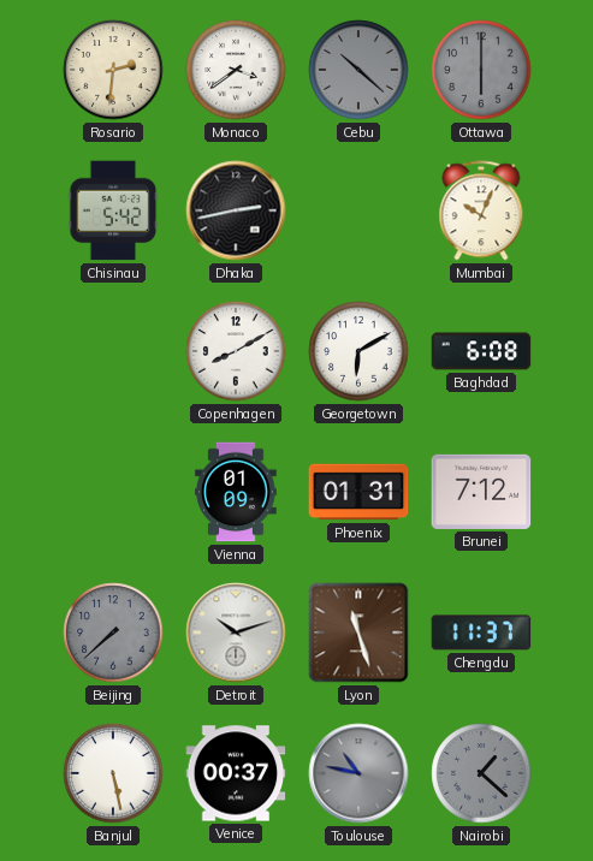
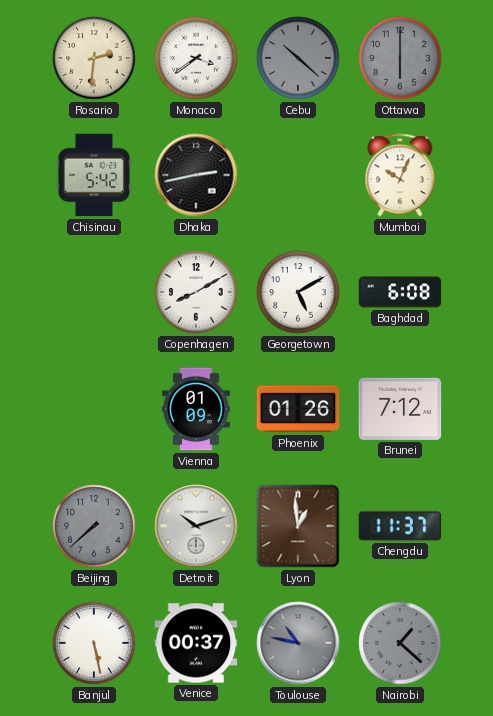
Georgetown: 6:10 -> 5:10 (298, 292)
Phoenix: 01:31 -> 01:26 (298, 409)
Lyon: 11:27 -> 12:59 (298, 526)
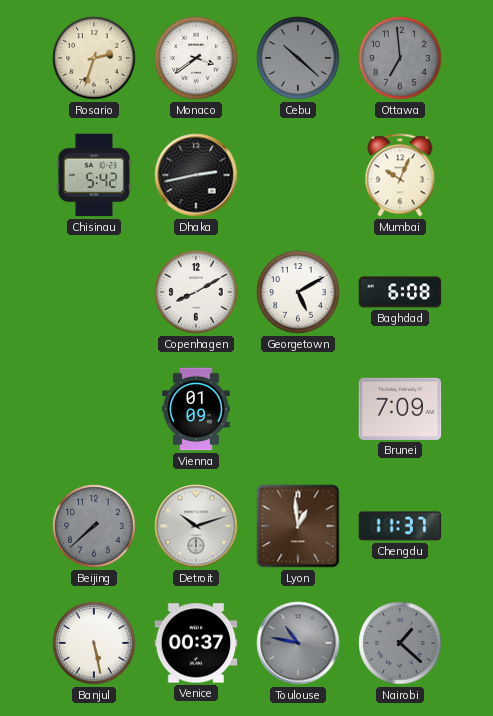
Rosario: 2:31 -> 2:33 (94, 58)
Ottawa: 6:00 -> 6:59 (400, 58)
Phoenix: 01:26 -> none (298, 409)
Brunei: 7:12 -> 7:09 (400, 409)
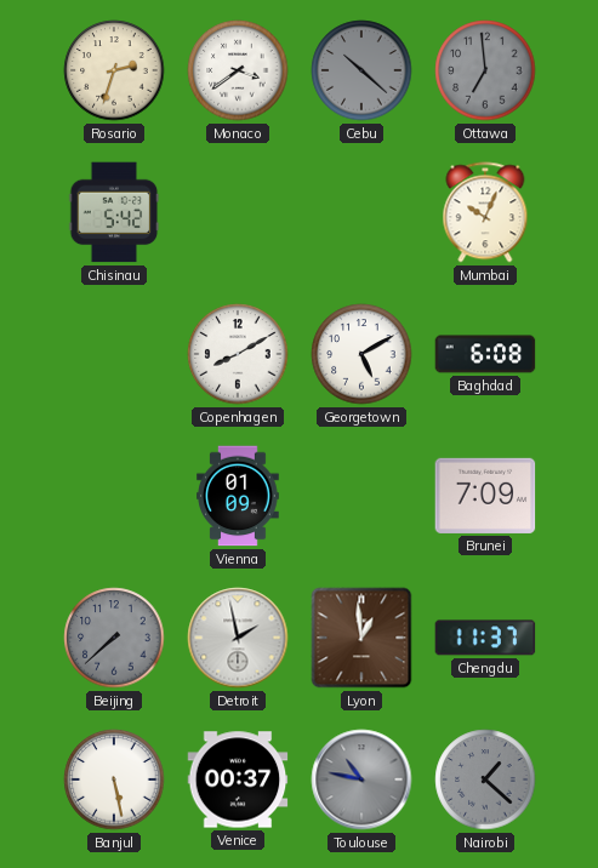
Dhaka: 2:43 -> none (196, 175)
Detroit: 10:12 -> 1:58 (238, 638)
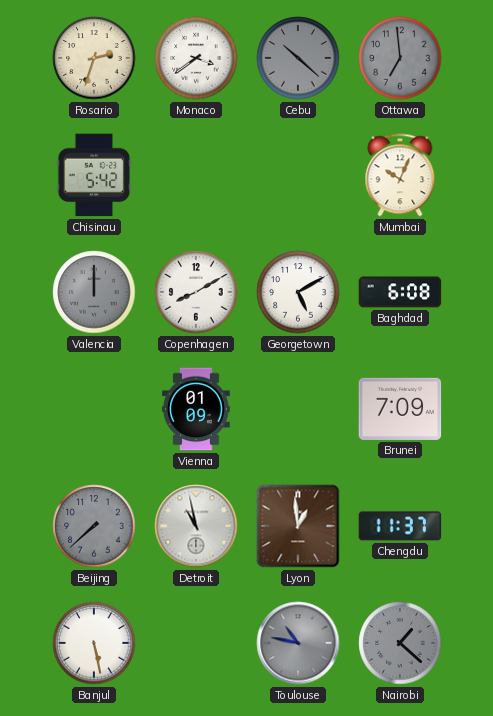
Valencia: none -> 12:00 (94, 292)
Detroit: 1:58 -> 10:58 (196, 526)
Venice: 00:37 -> none (238, 780)
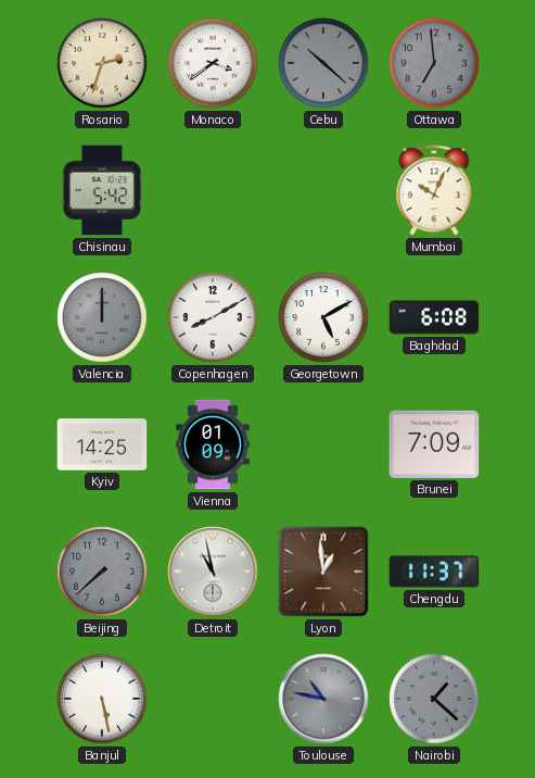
Kyiv: none -> 14:25 (102, 444)
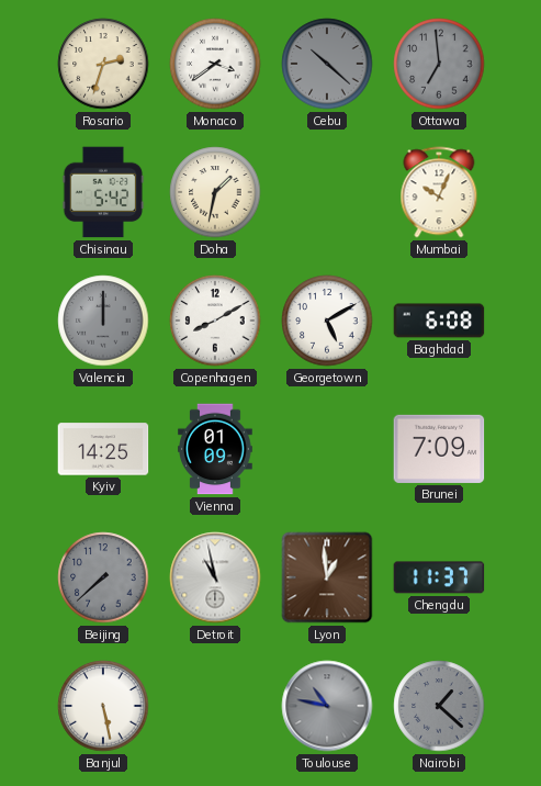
Doha: none -> 1:32 (215, 192)
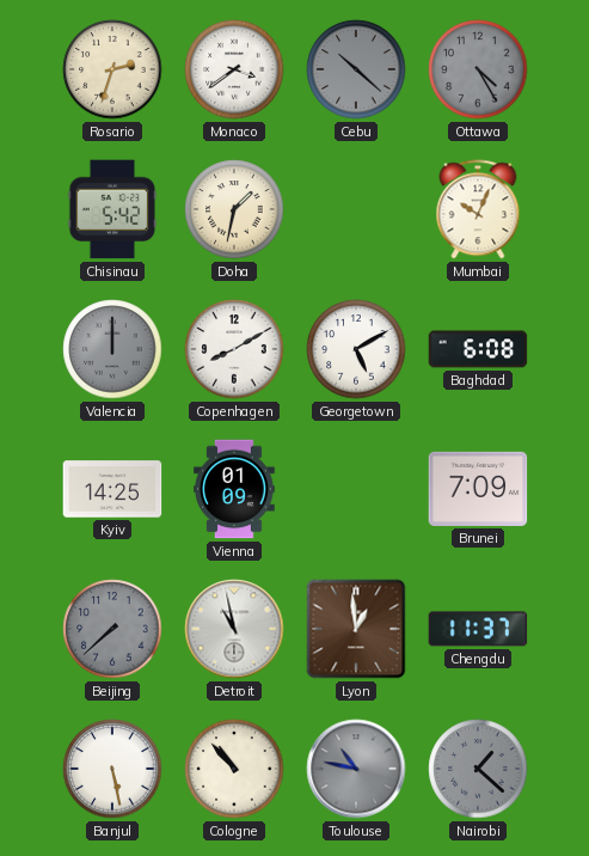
Ottawa: 6:59 -> 4:25 (478, 69)
Cologne: none -> 10:53 (234, 769)
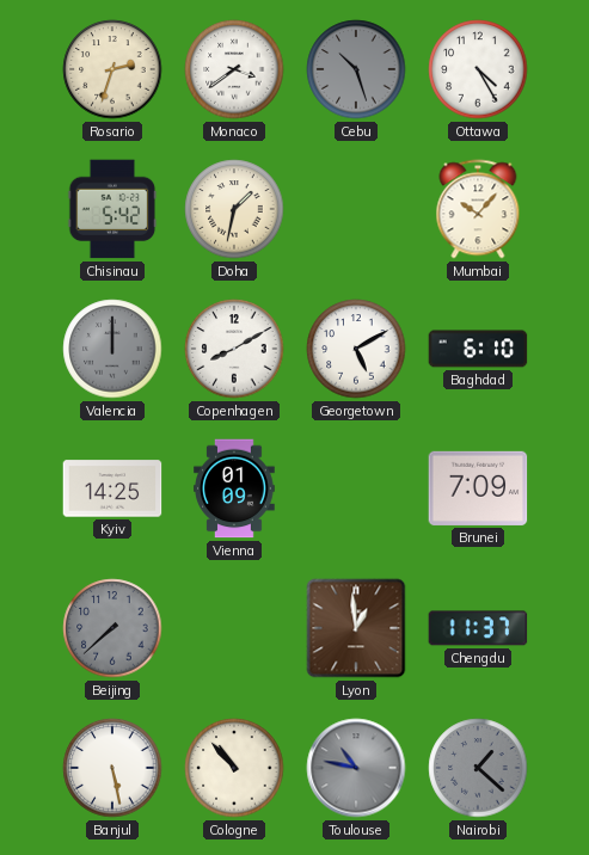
Cebu: 10:22 -> 10:27 (356, 69)
Ottawa dial: grey -> white (478, 69)
Mumbai: 10:04 -> 10:07 (478, 209)
Baghdad: 6:08 -> 6:10 (478, 349)
Detroit: 10:58 -> none (234, 629)
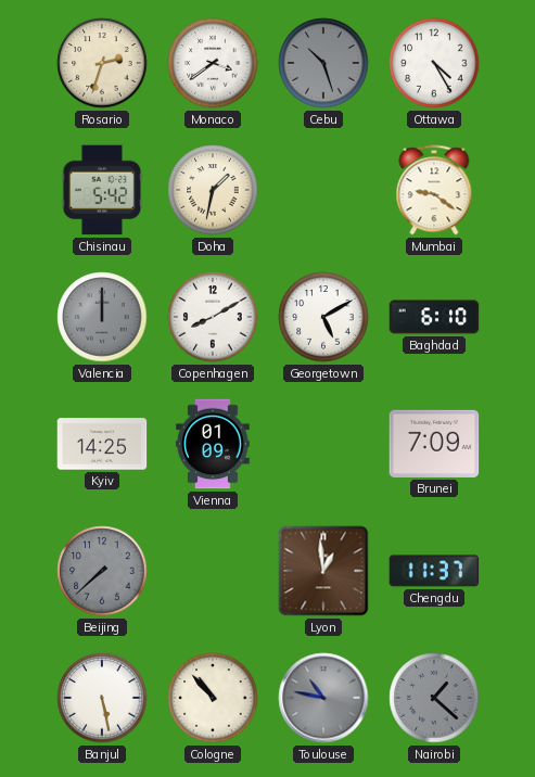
Mumbai: 10:07 -> 9:21 (434, 190)
